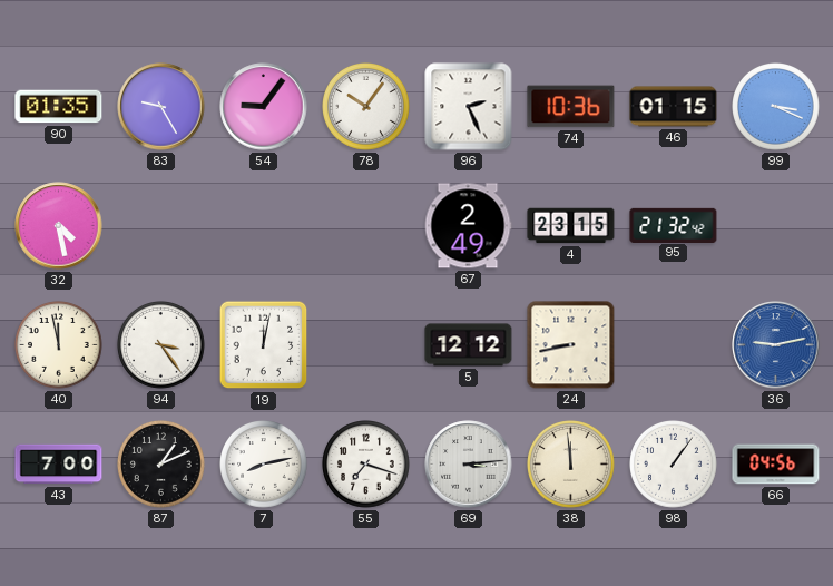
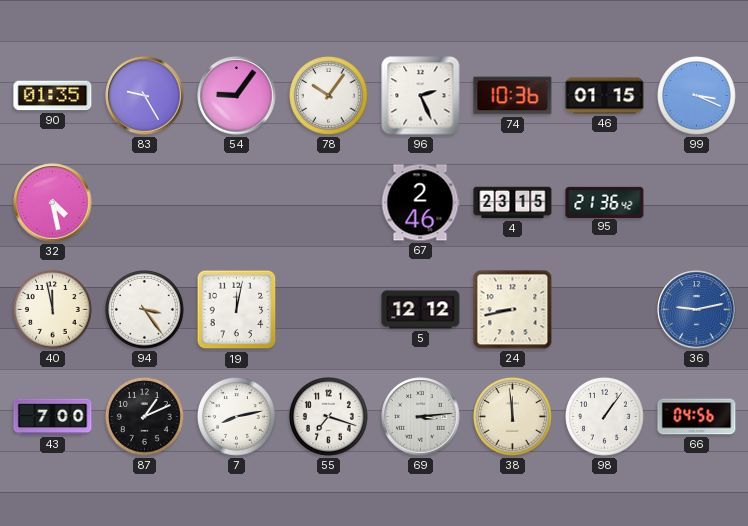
67: 2:49 -> 2:46 (420, 203)
95: 21:32 -> 21:36 (605, 202)
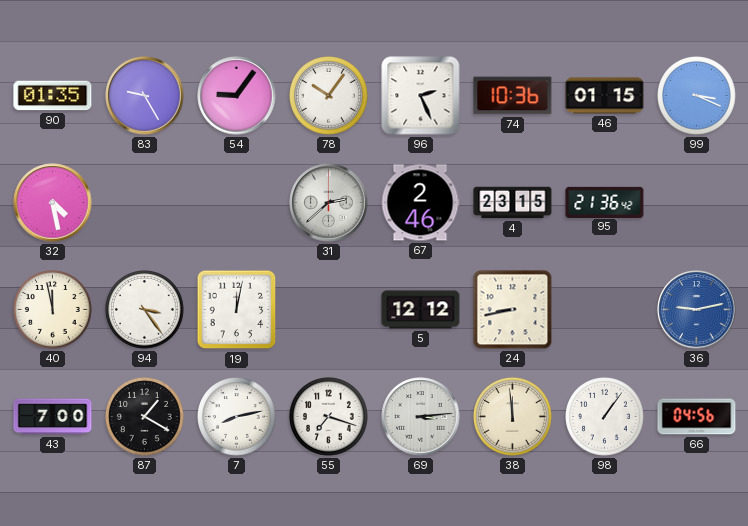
31: none -> 2:38 (329, 203)
87: 1:11 -> 1:20 (145, 417)
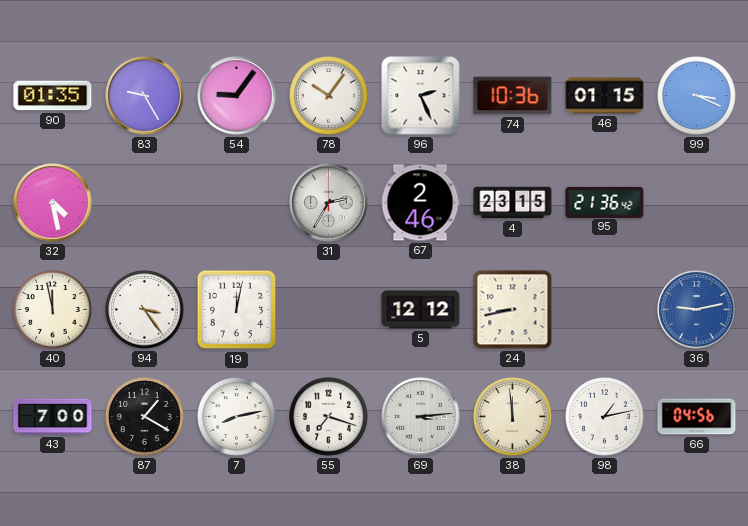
31: 2:38 -> 2:35 (329, 203)
98: 1:06 -> 1:13 (605, 417)
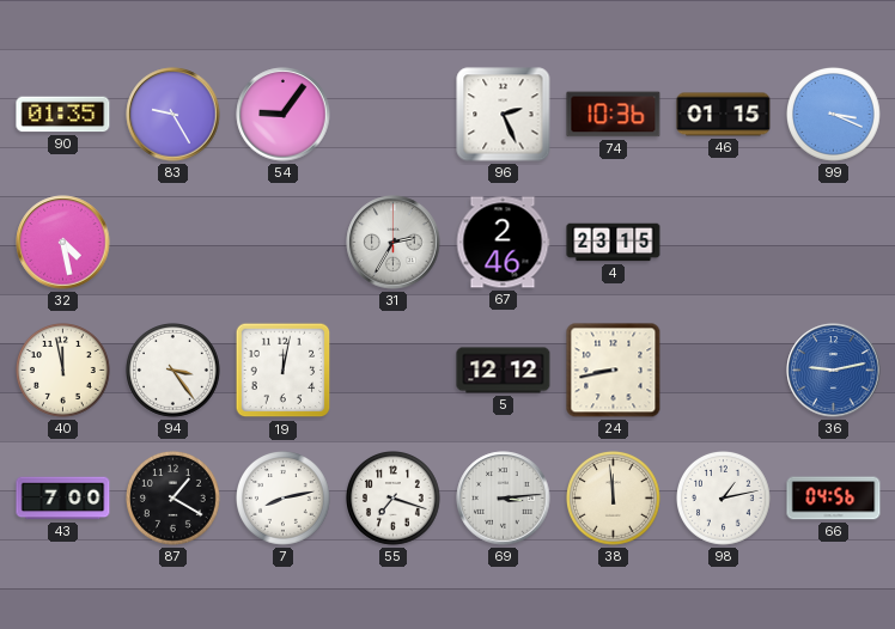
78: 10:06 -> none (329, 96)
95: 21:36 -> none (605, 202)
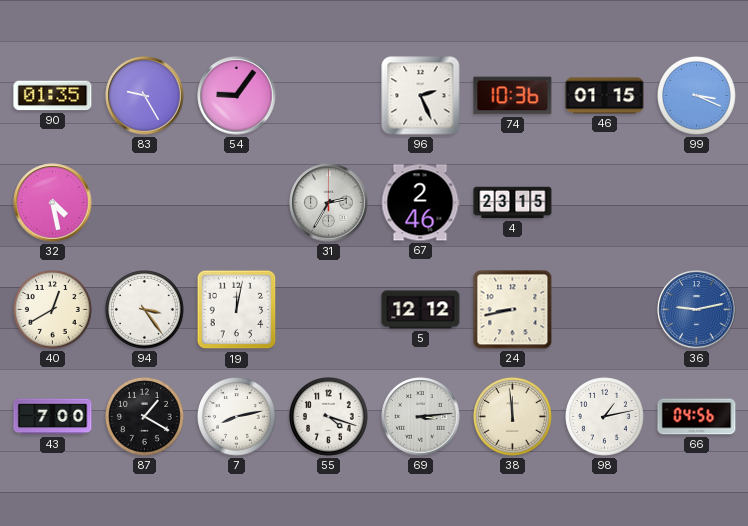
40: 11:58 -> 12:40 (53, 310)
55: 7:18 -> 4:18 (329, 417)
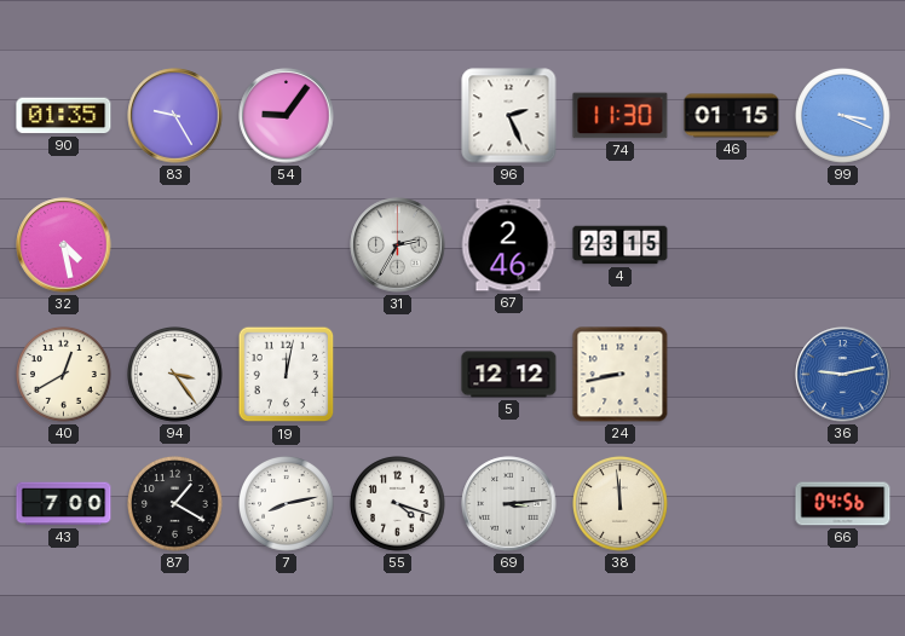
74: 10:36 -> 11:30 (621, 116)
98: 1:13 -> none (605, 417)
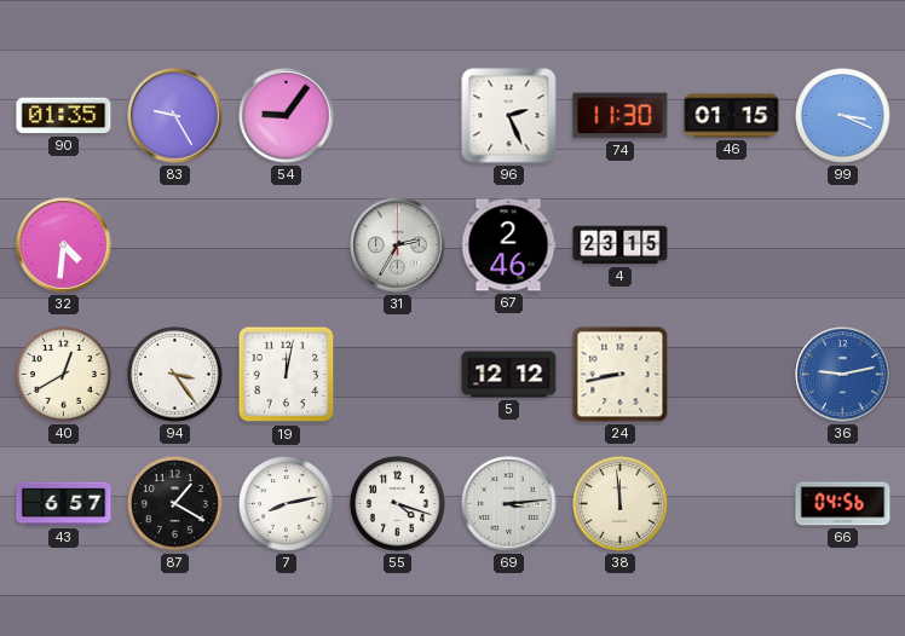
32: 4:28 -> 4:31 (64, 245)
43: 7:00 -> 6:57 (64, 504)
